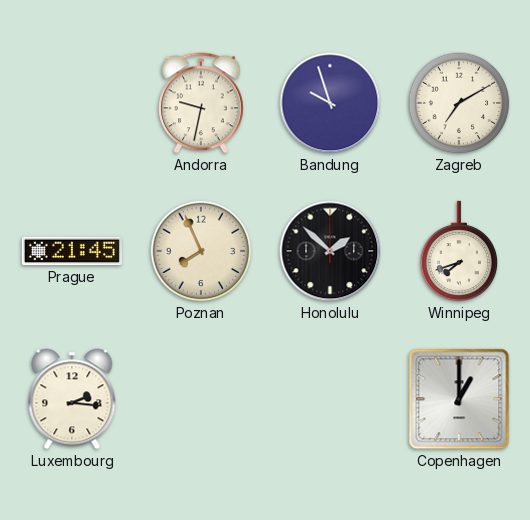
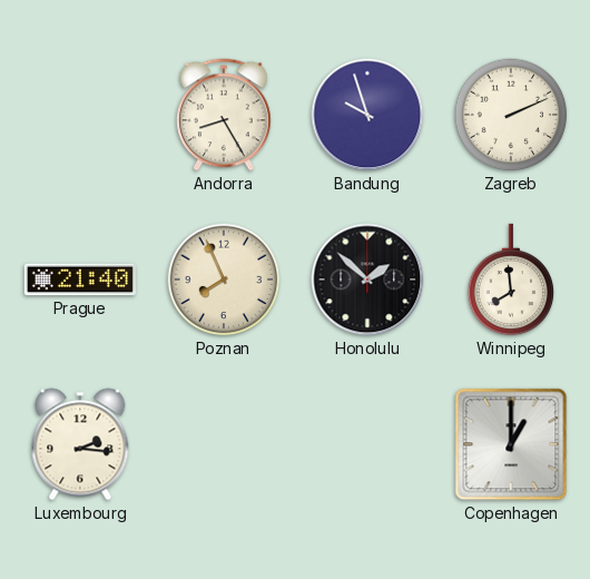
Andorra: 9:32 -> 8:25 (224, 115)
Zagreb: 7:10 -> 2:11 (511, 115)
Prague: 21:45 -> 21:40 (80, 279)
Winnipeg: 7:42 -> 7:59 (511, 279)
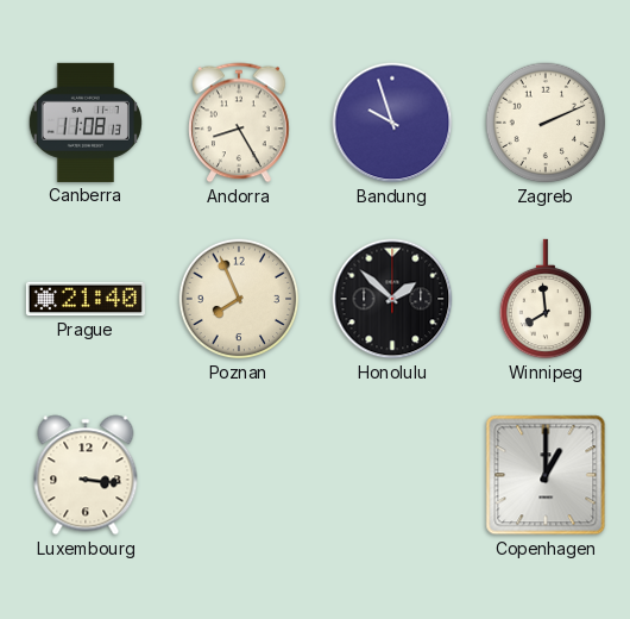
Canberra: none -> 11:08 (86, 123)
Luxembourg: 2:16 -> 3:16 (86, 475)
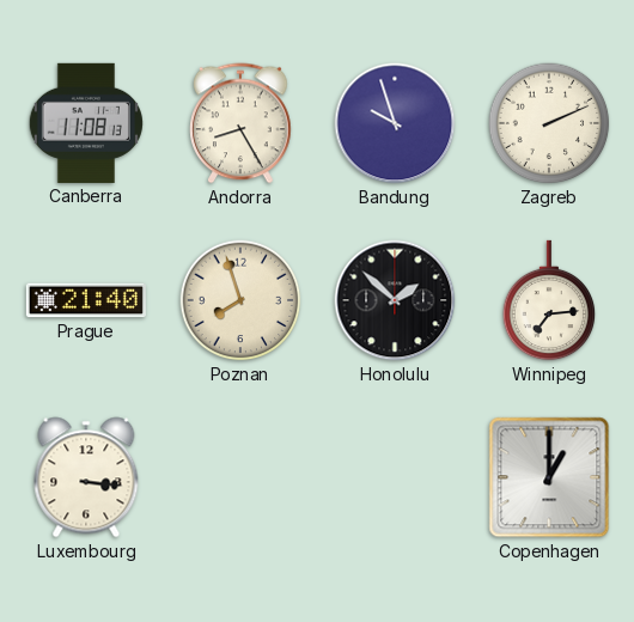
Poznan: 7:56 -> 7:57 (240, 300)
Winnipeg: 7:59 -> 7:14 (549, 300)
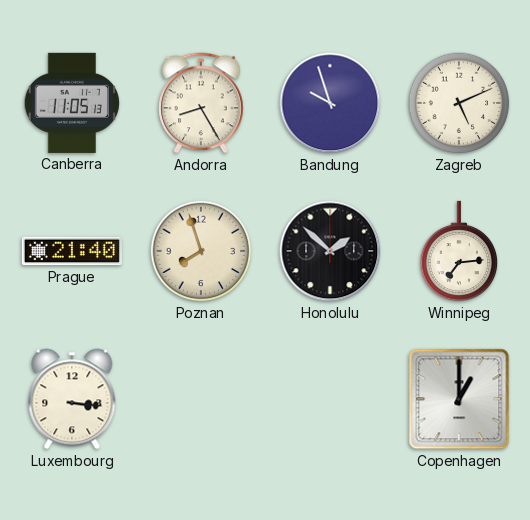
Canberra: 11:08 -> 11:05 (72, 103)
Zagreb: 2:11 -> 5:11 (459, 103)
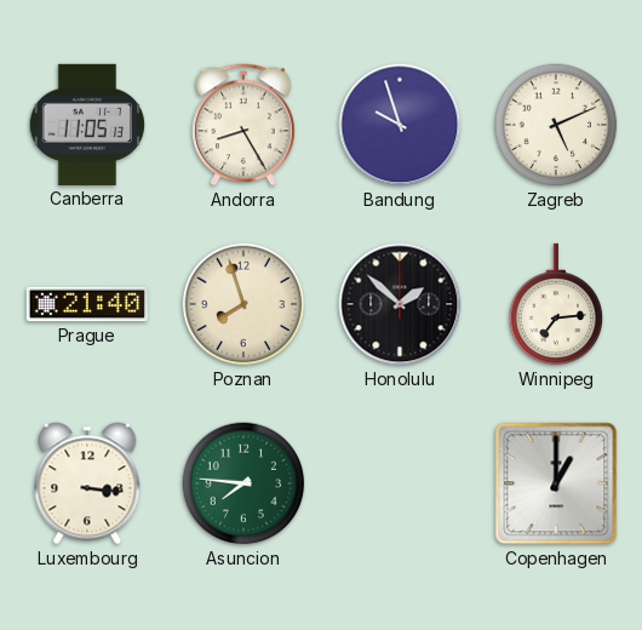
Asuncion: none -> 7:46 (243, 483)
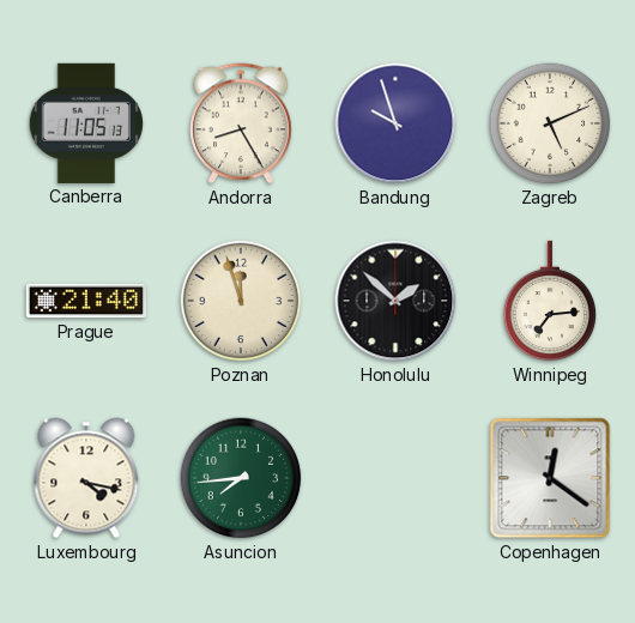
Poznan: 7:57 -> 11:57 (241, 301)
Luxembourg: 3:16 -> 4:17 (86, 478)
Asuncion: 7:46 -> 7:44 (241, 478)
Copenhagen: 1:00 -> 12:21 (550, 478)
